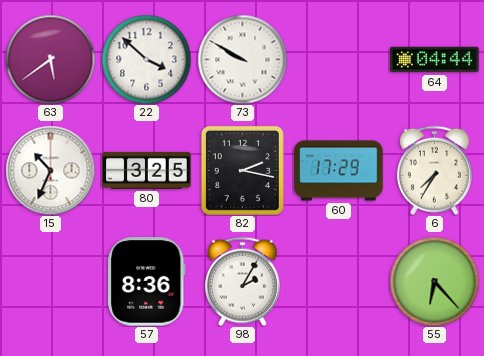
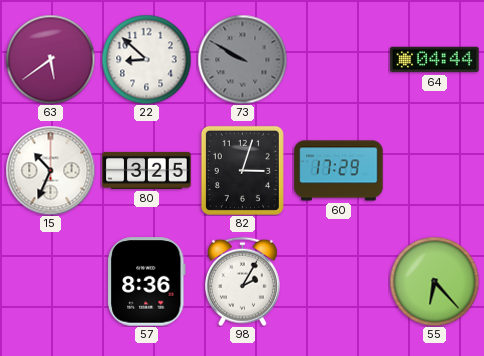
22: 3:52 -> 8:52 (146, 59)
73 dial: white -> grey (242, 59)
82: 2:17 -> 3:03 (242, 170)
6: 7:35 -> none (434, 170)
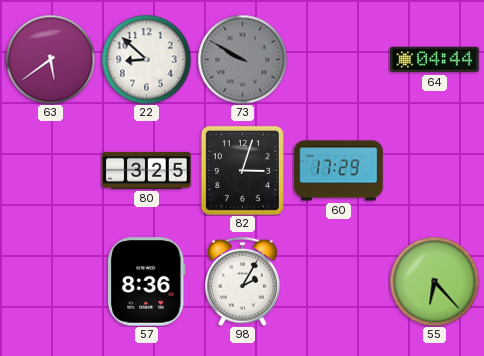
15: 10:34 -> none (50, 170)
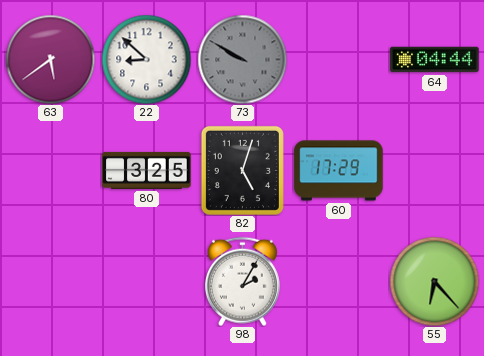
82: 3:03 -> 5:03 (242, 170)
57: 8:36 -> none (147, 282)
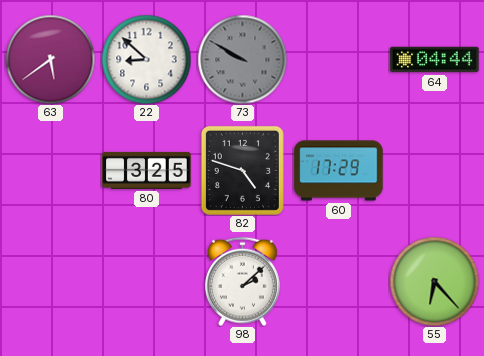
82: 5:03 -> 4:48 (242, 170)
98: 2:05 -> 2:08 (242, 281)
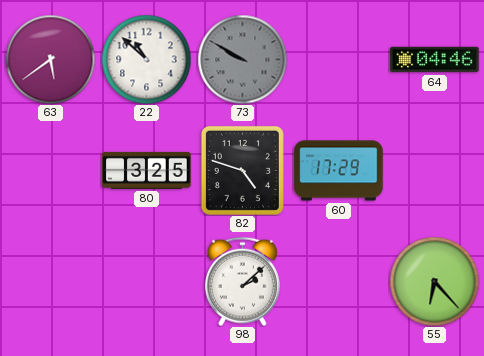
22: 8:52 -> 10:52 (146, 59)
64: 04:44 -> 04:46 (435, 60)
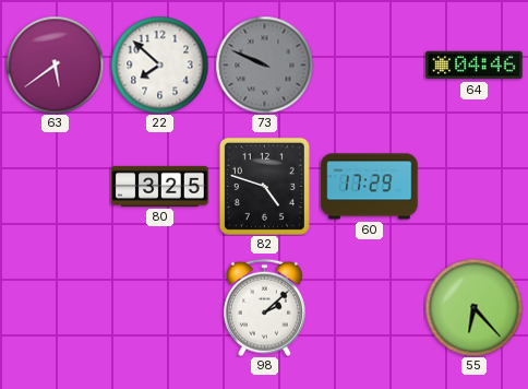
22: 10:52 -> 7:52 (159, 64)
73: 9:50 -> 9:49 (264, 64)
